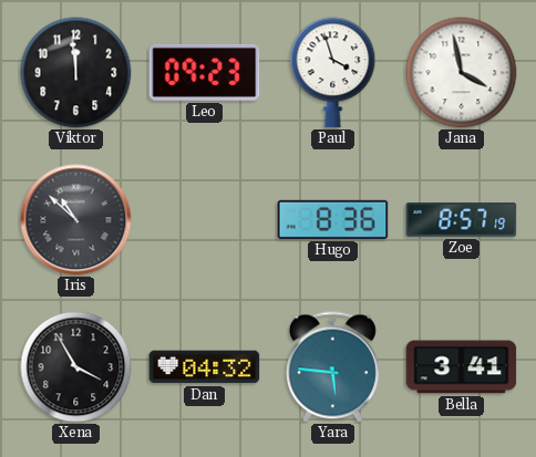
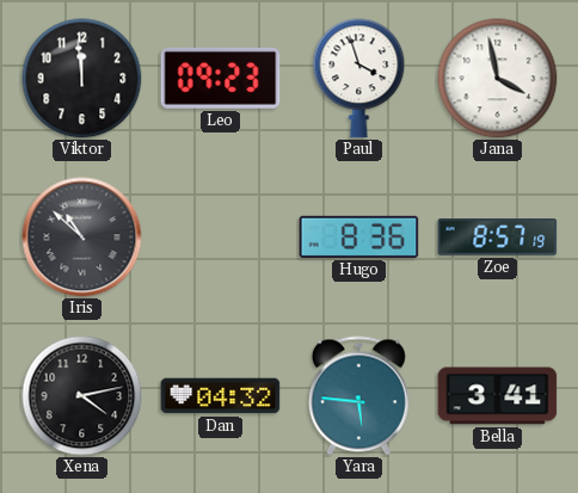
Xena: 3:55 -> 4:13 (82, 396)
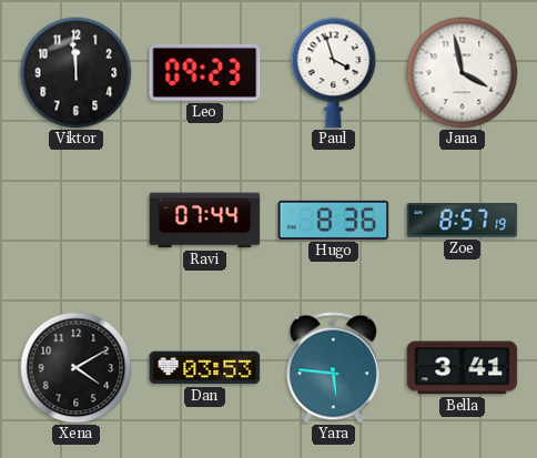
Iris: 10:52 -> none (82, 238)
Ravi: none -> 07:44 (205, 221)
Xena: 4:13 -> 4:10 (77, 368)
Dan: 04:32 -> 03:53 (205, 368)
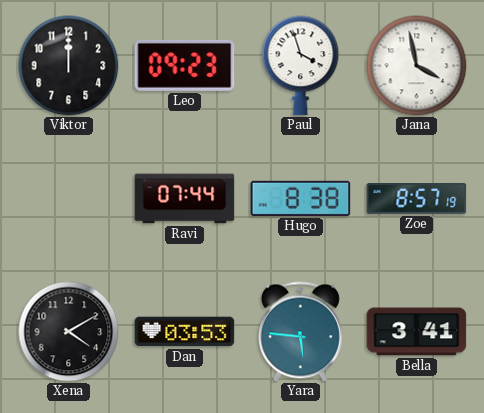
Viktor: 11:59 -> 12:00 (69, 66)
Hugo: 8:36 -> 8:38 (301, 198)
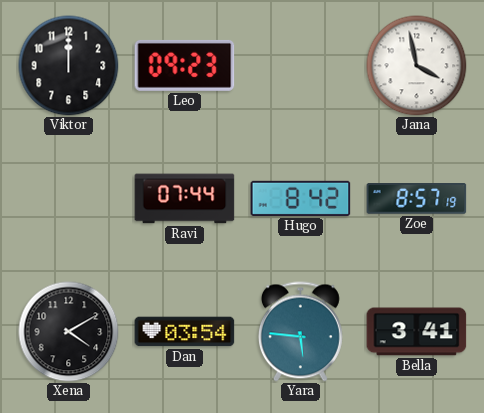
Paul: 3:57 -> none (301, 66)
Hugo: 8:38 -> 8:42 (301, 198)
Dan: 03:53 -> 03:54 (185, 332)
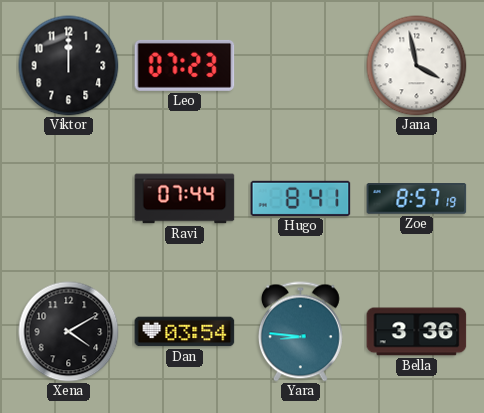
Leo: 09:23 -> 07:23 (185, 65)
Hugo: 8:42 -> 8:41 (301, 198)
Yara: 5:46 -> 8:46 (300, 332)
Bella: 3:41 -> 3:36 (417, 332)
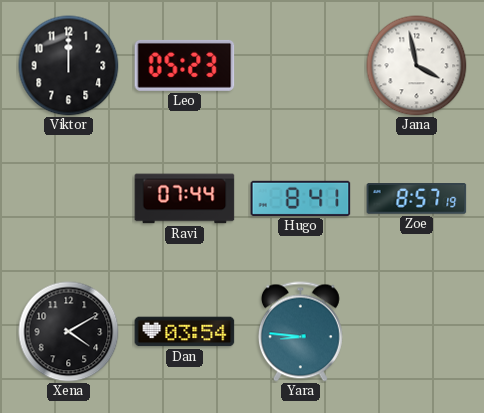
Leo: 07:23 -> 05:23 (185, 65)
Bella: 3:36 -> none (417, 332)
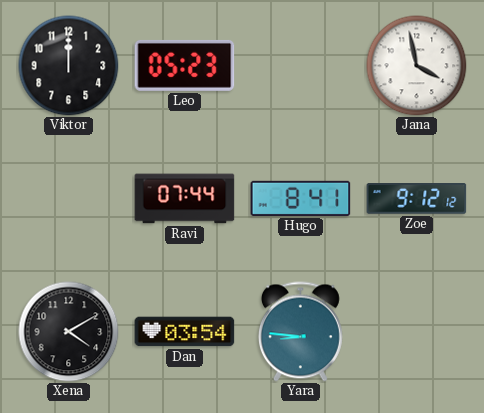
Zoe: 8:57 -> 9:12 (417, 199)
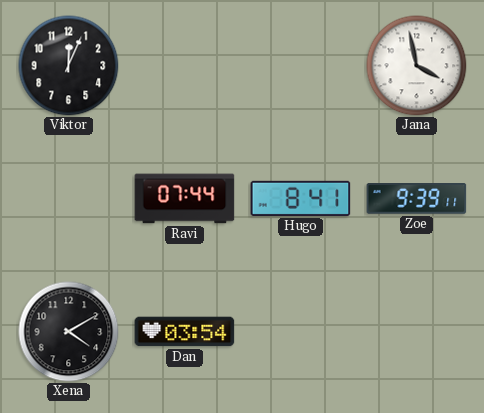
Viktor: 12:00 -> 12:04 (69, 66)
Leo: 05:23 -> none (185, 65)
Zoe: 9:12 -> 9:39 (417, 199)
Yara: 8:46 -> none (300, 332)
